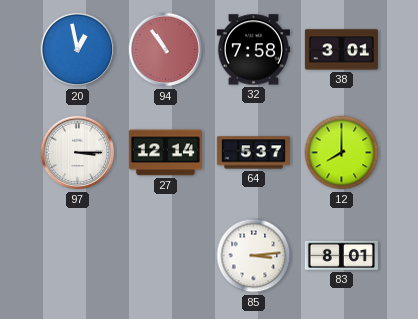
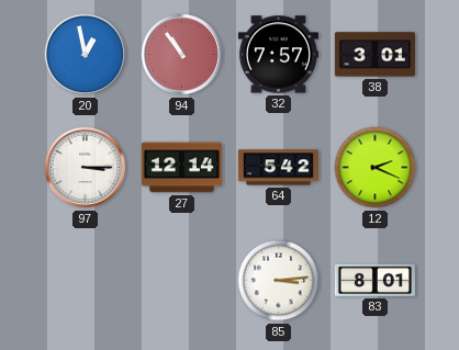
32: 7:58 -> 7:57 (278, 55)
64: 5:37 -> 5:42 (278, 168)
12: 8:00 -> 2:19 (376, 168)
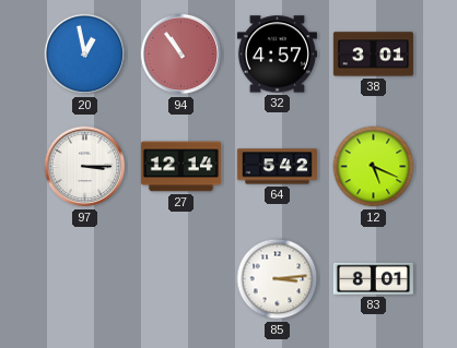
32: 7:57 -> 4:57 (277, 55)
12: 2:19 -> 5:19 (374, 167)
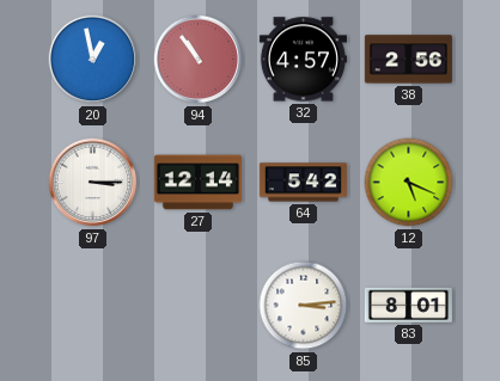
38: 3:01 -> 2:56 (408, 60)
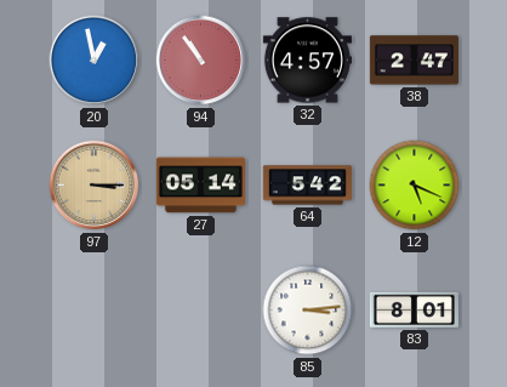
38: 2:56 -> 2:47 (414, 61)
97 dial: white -> champagne (95, 186)
27: 12:14 -> 05:14 (200, 186)
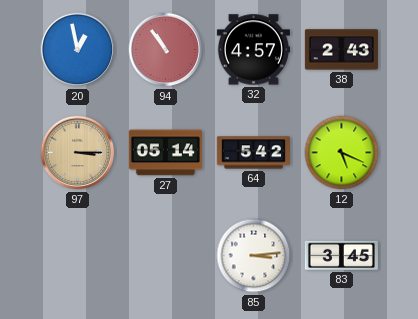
38: 2:47 -> 2:43 (341, 50)
83: 8:01 -> 3:45 (341, 255)
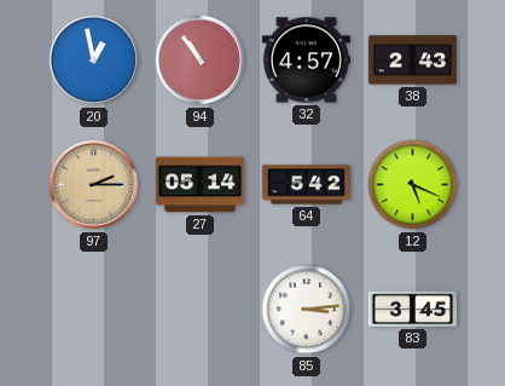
97: 3:15 -> 2:15 (94, 185)
